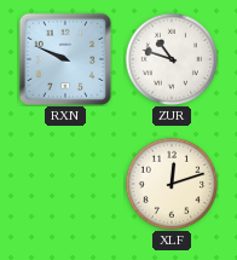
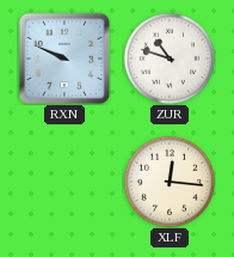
XLF: 12:12 -> 12:16 (170, 182)
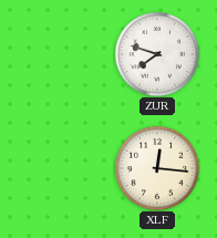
RXN: 9:49 -> none (63, 57)
ZUR: 10:48 -> 7:48 (157, 54)
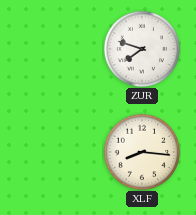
XLF: 12:16 -> 8:16 (142, 152)
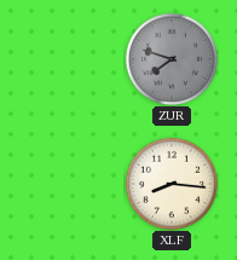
ZUR dial: white -> grey (172, 59)
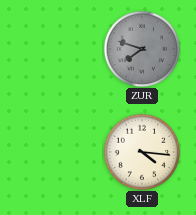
XLF: 8:16 -> 4:16 (142, 152)
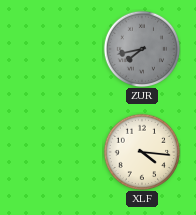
ZUR: 7:48 -> 7:43 (142, 49)
